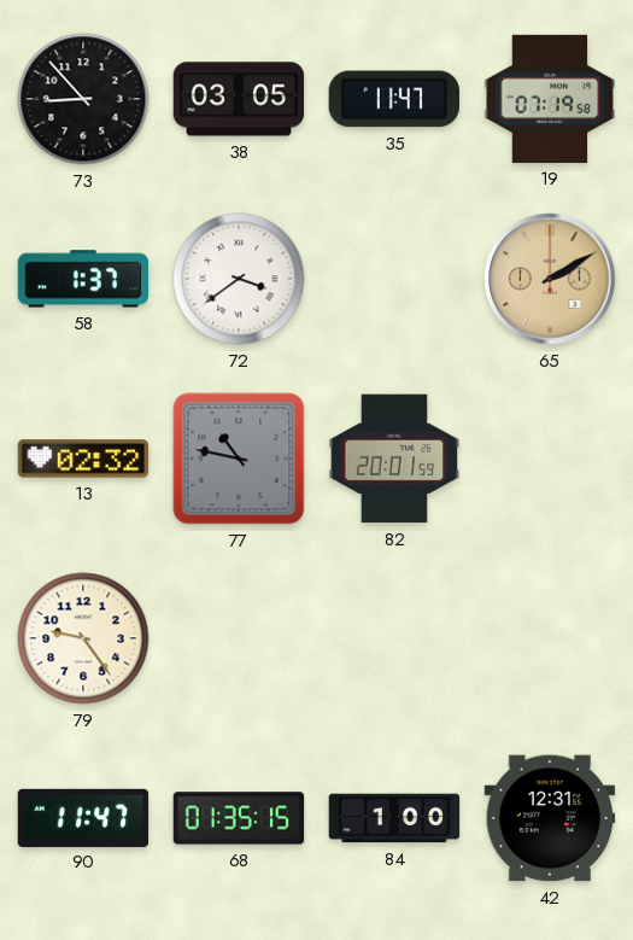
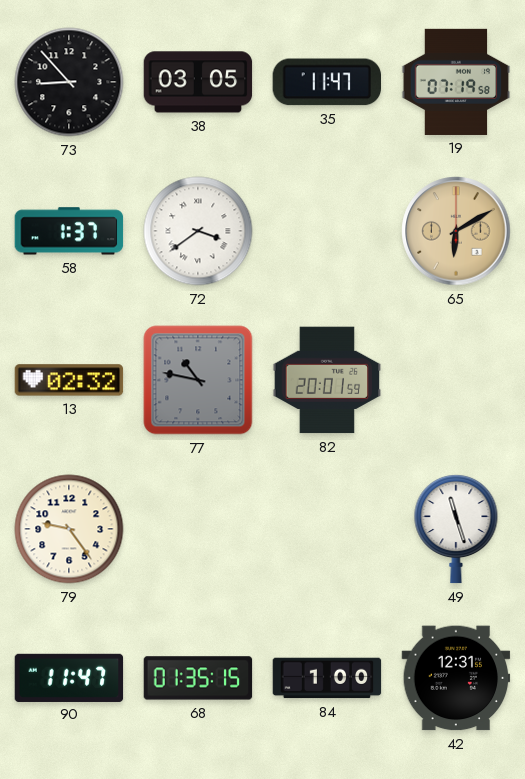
65: 2:10 -> 6:10 (456, 231)
49: none -> 11:27 (456, 529)
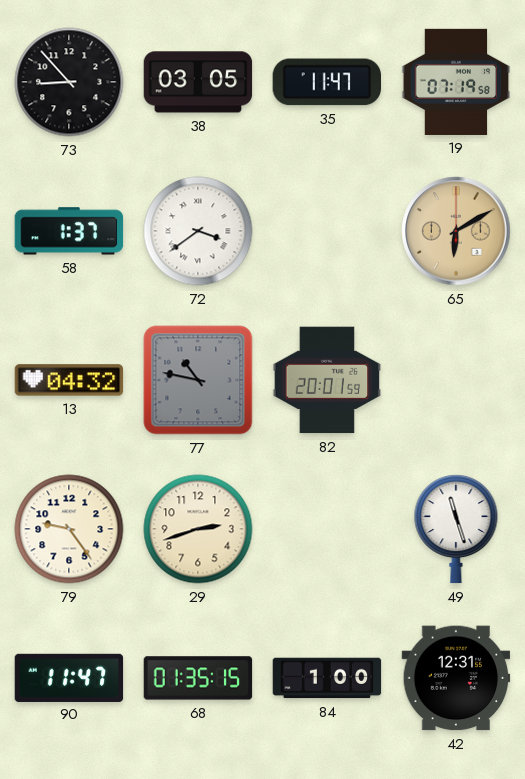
13: 02:32 -> 04:32 (69, 380)
29: none -> 2:42 (198, 529)
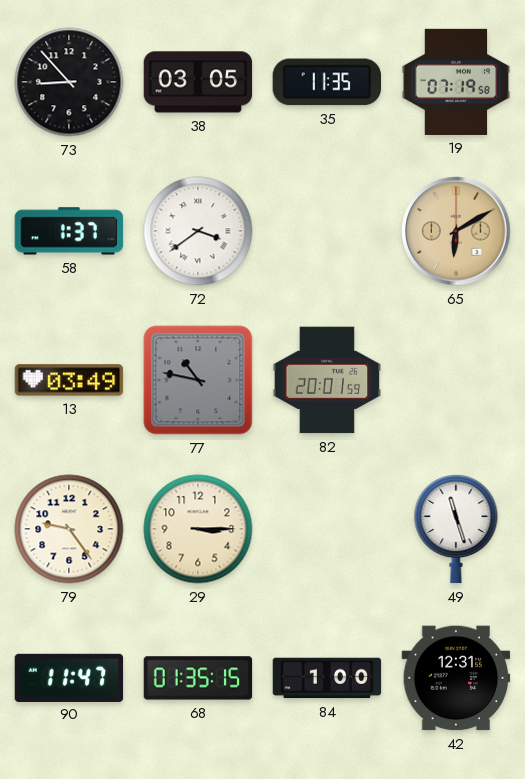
35: 11:47 -> 11:35 (326, 82)
13: 04:32 -> 03:49 (69, 380)
29: 2:42 -> 3:15 (198, 529)
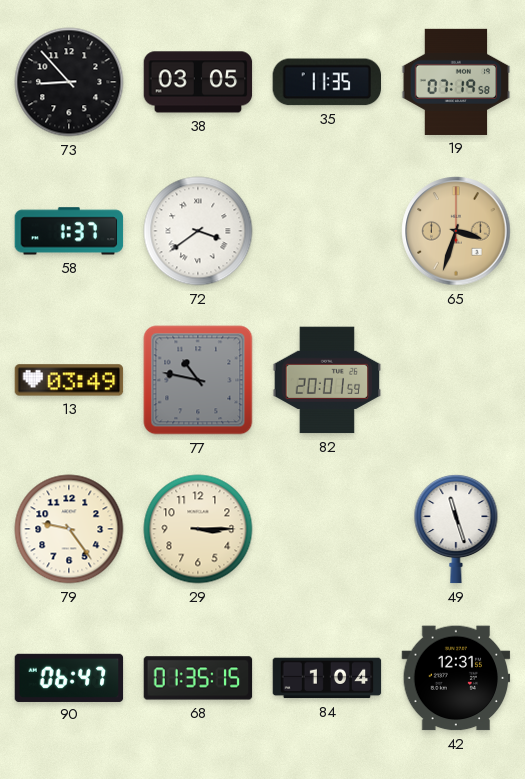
65: 6:10 -> 3:33 (456, 231)
90: 11:47 -> 06:47 (69, 677)
84: 1:00 -> 1:04 (327, 678)
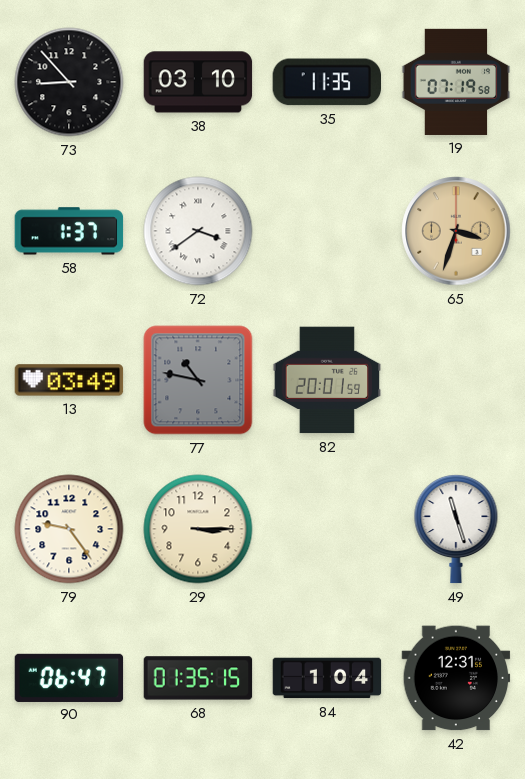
38: 03:05 -> 03:10 (198, 82)
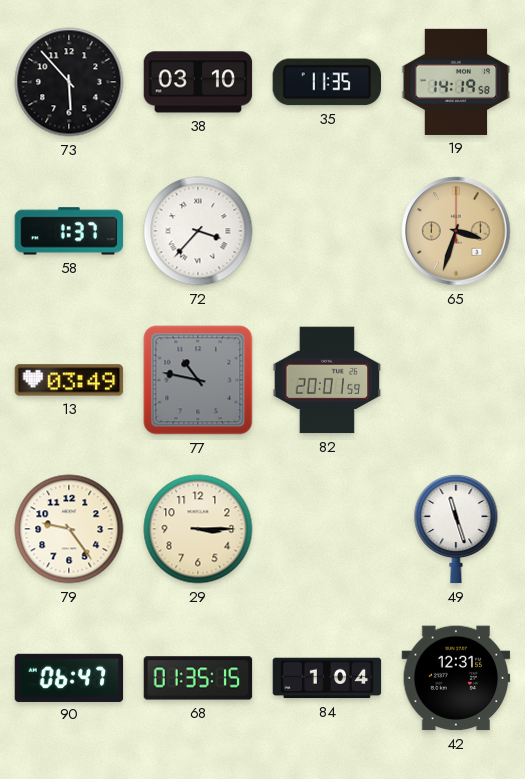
73: 8:53 -> 5:53 (69, 82)
19: 07:19 -> 14:19 (456, 82)
72: 3:39 -> 3:37 (198, 231)
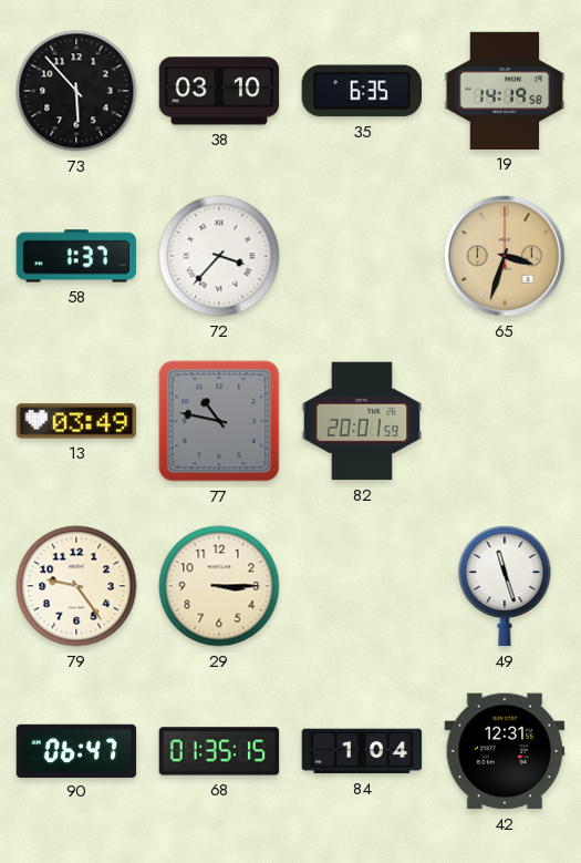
35: 11:35 -> 6:35 (361, 91)
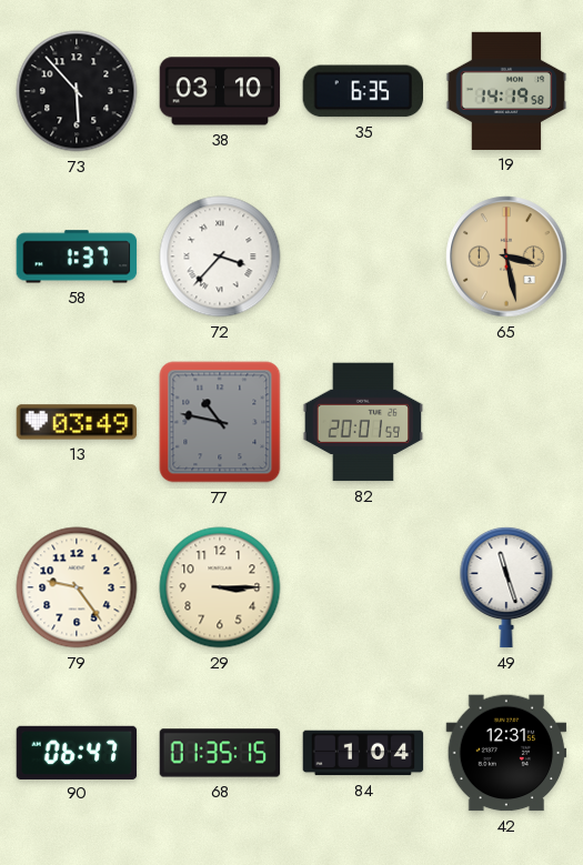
65: 3:33 -> 3:28 (506, 257)
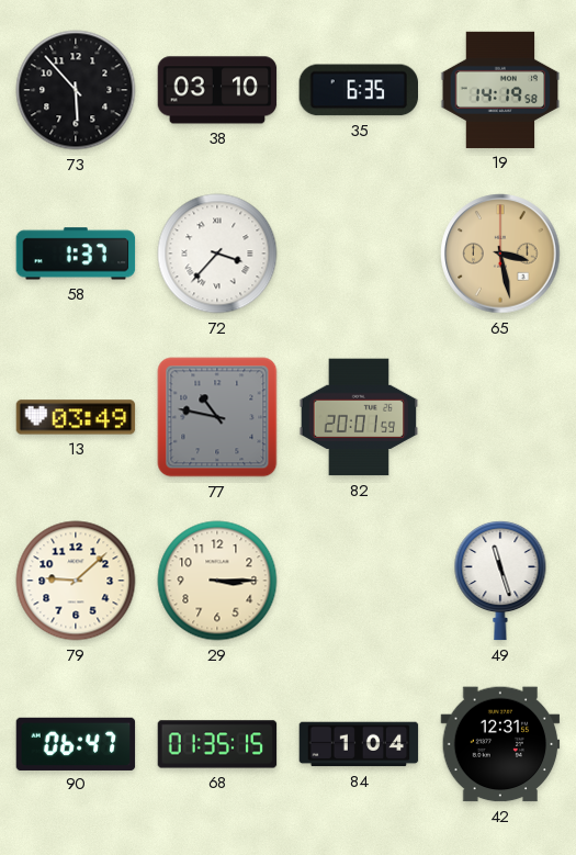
79: 9:24 -> 9:08 (76, 581)
